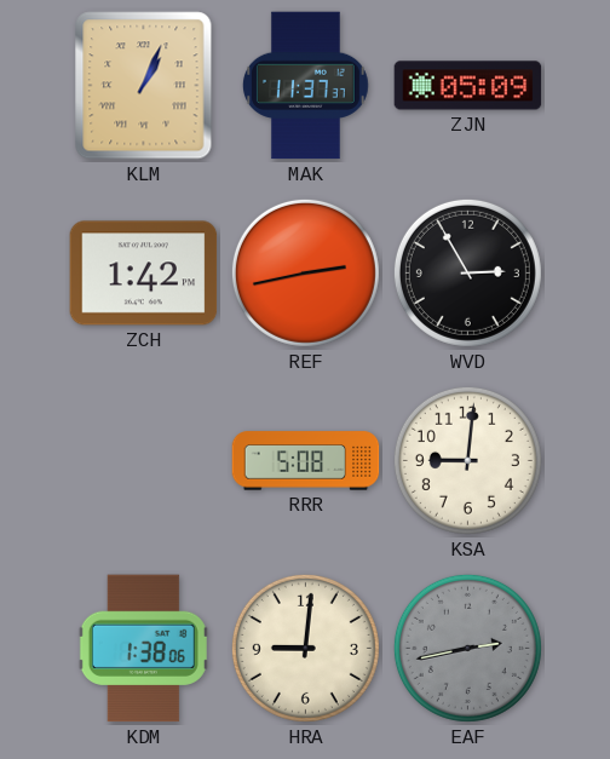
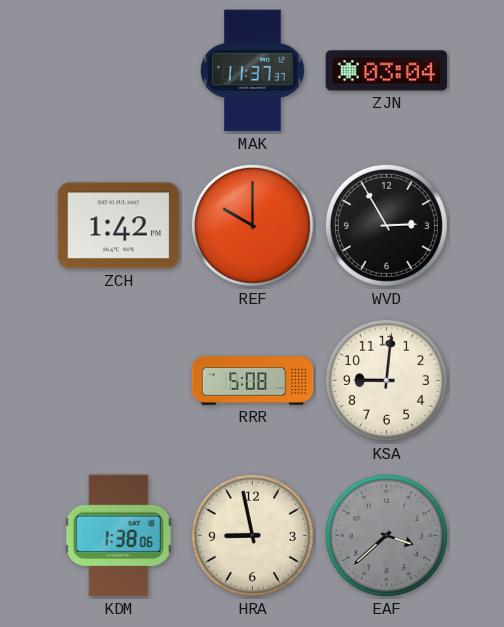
KLM: 1:04 -> none (144, 86)
ZJN: 05:09 -> 03:04 (387, 71)
REF: 2:43 -> 10:00 (252, 225)
HRA: 9:01 -> 8:58 (252, 535)
EAF: 2:43 -> 3:38 (386, 535)
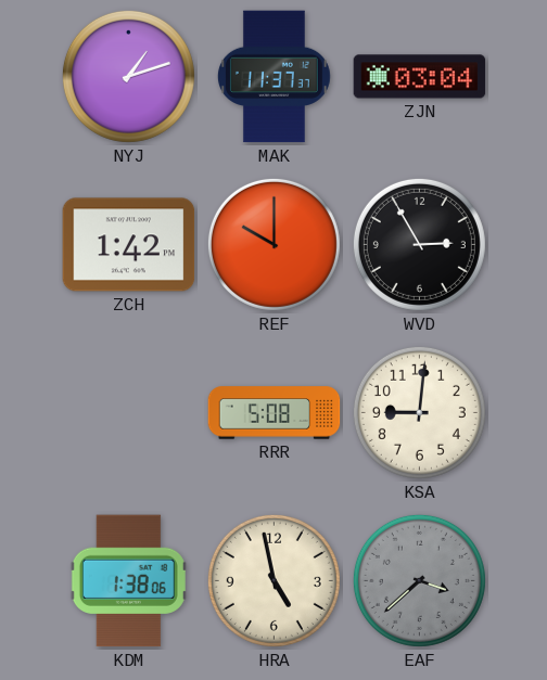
NYJ: none -> 1:12 (128, 76)
HRA: 8:58 -> 4:58 (273, 580)
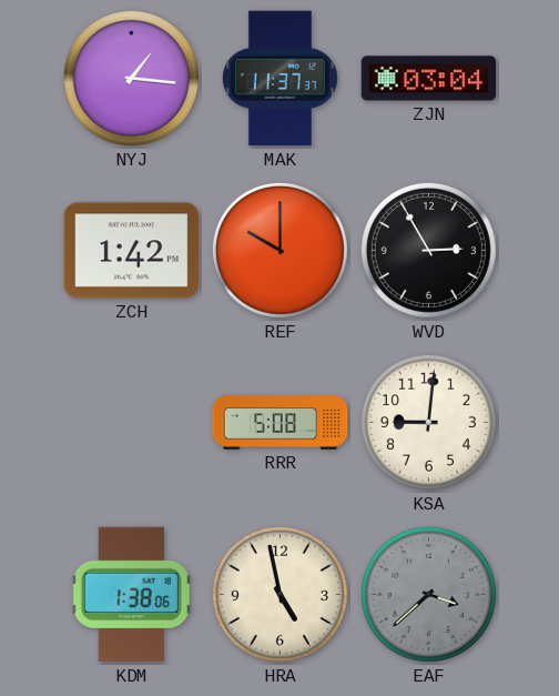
NYJ: 1:12 -> 1:16 (131, 78)
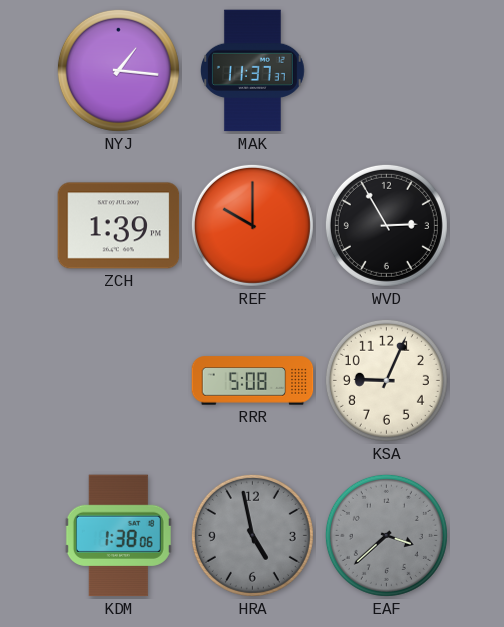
ZJN: 03:04 -> none (429, 79)
ZCH: 1:42 -> 1:39 (119, 226)
KSA: 9:01 -> 9:04 (386, 380)
HRA dial: cream -> grey (252, 535)
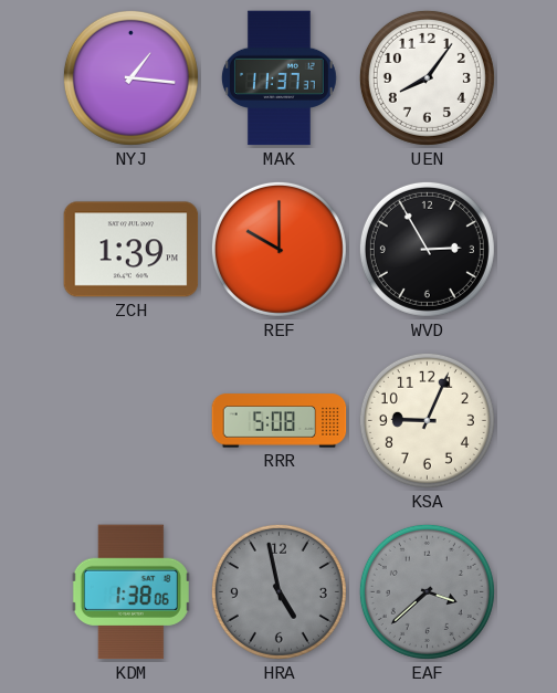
UEN: none -> 8:06 (427, 77)
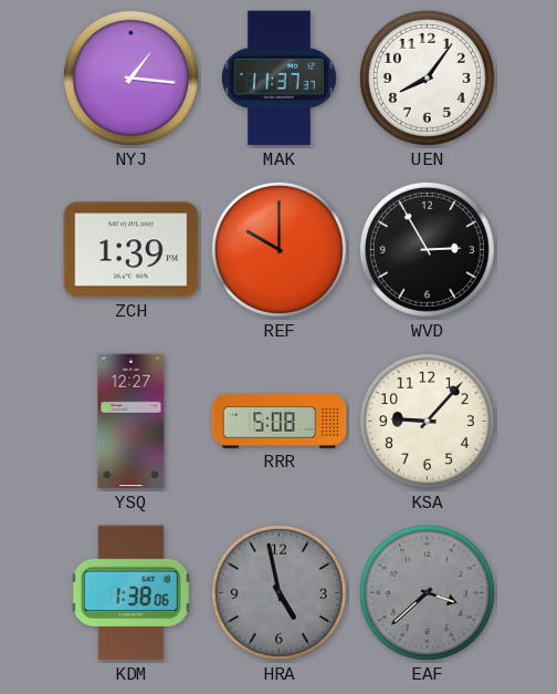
YSQ: none -> 12:27 (132, 422)
KSA: 9:04 -> 9:07 (427, 421)
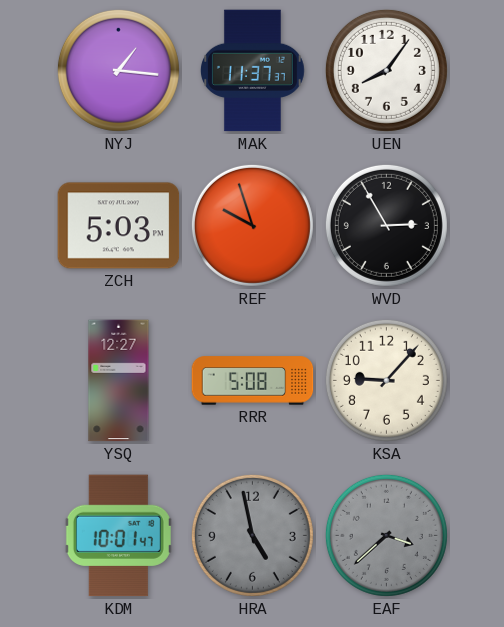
ZCH: 1:39 -> 5:03 (119, 226)
REF: 10:00 -> 9:57 (252, 225)
KDM: 1:38 -> 10:01 (118, 536)
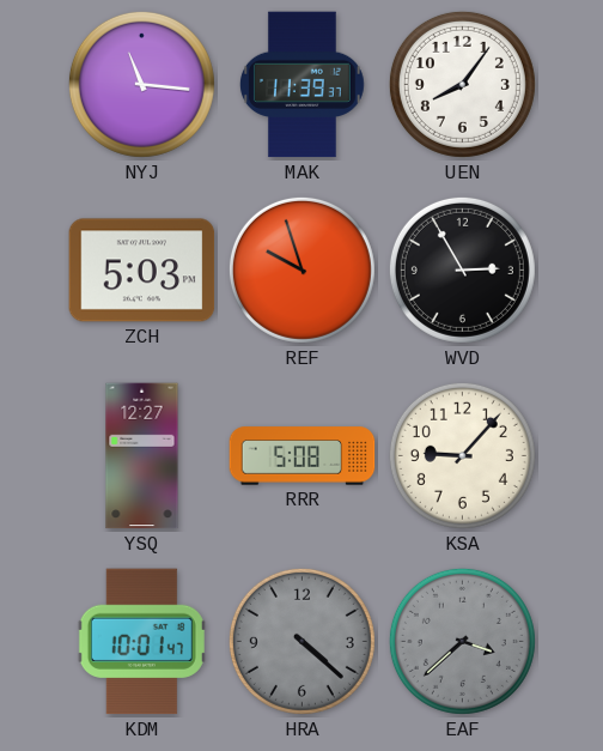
NYJ: 1:16 -> 11:16 (141, 84)
MAK: 11:37 -> 11:39 (301, 85)
HRA: 4:58 -> 4:22 (301, 641)
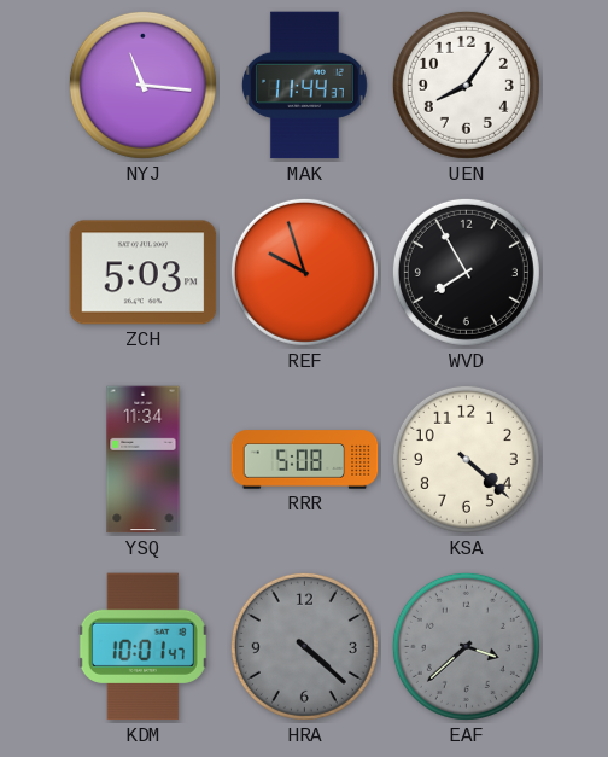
MAK: 11:39 -> 11:44 (304, 86)
WVD: 2:55 -> 7:55 (466, 272)
YSQ: 12:27 -> 11:34 (144, 460)
KSA: 9:07 -> 4:22 (466, 459)
